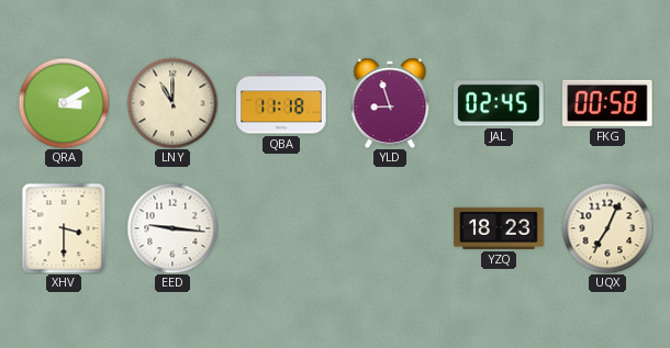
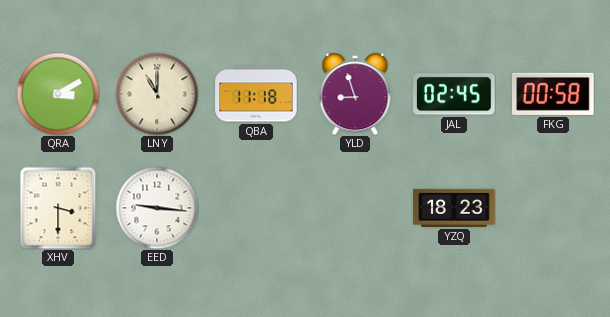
UQX: 7:04 -> none (607, 228)
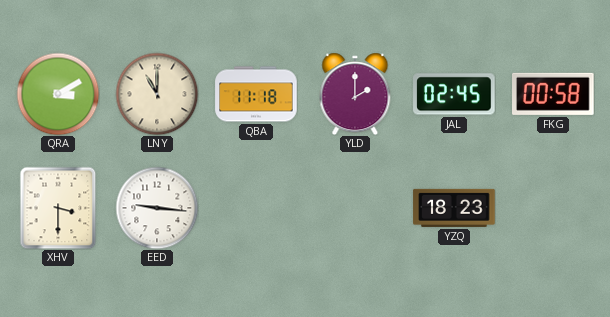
YLD: 8:57 -> 2:00 (355, 94)
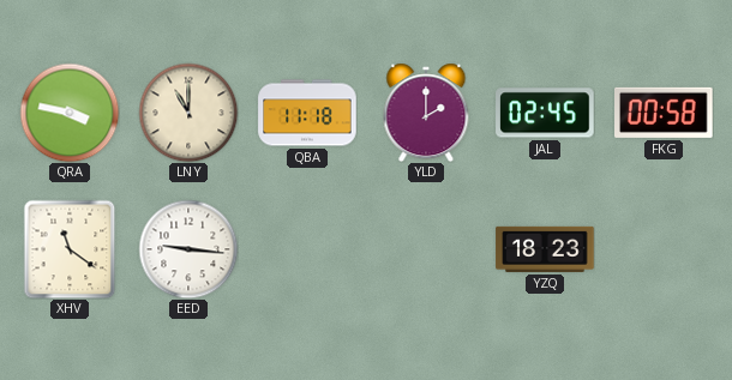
QRA: 3:10 -> 3:47 (70, 113)
XHV: 3:30 -> 11:21 (70, 249)
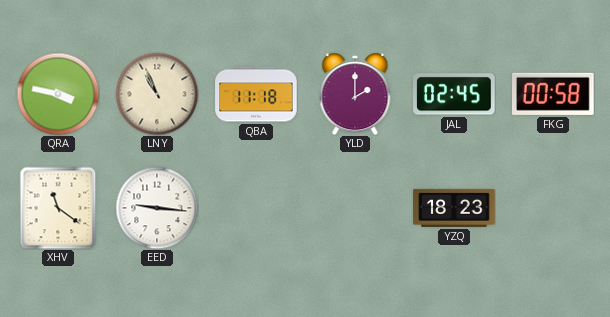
LNY: 11:00 -> 10:56 (157, 94)
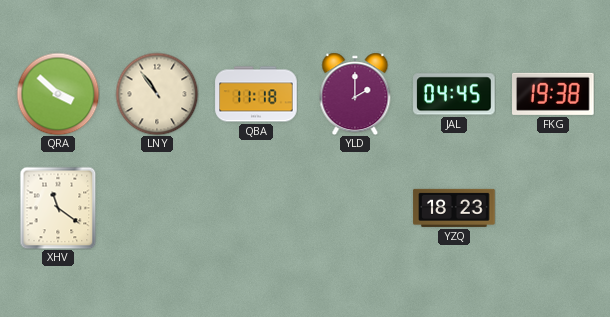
QRA: 3:47 -> 3:52 (58, 94)
LNY: 10:56 -> 10:54 (157, 94)
JAL: 02:45 -> 04:45 (454, 94)
FKG: 00:58 -> 19:38 (554, 94)
EED: 9:16 -> none (157, 208)
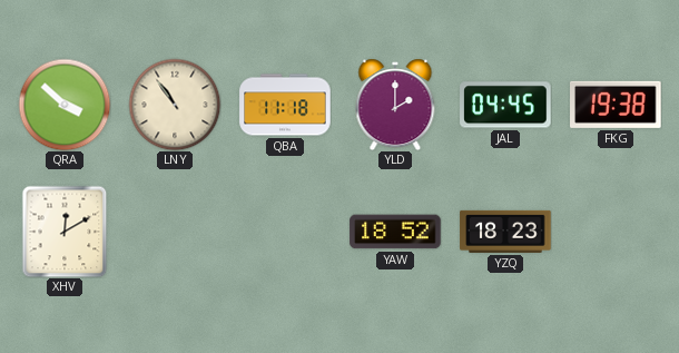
XHV: 11:21 -> 12:10 (65, 232)
YAW: none -> 18:52 (395, 232)
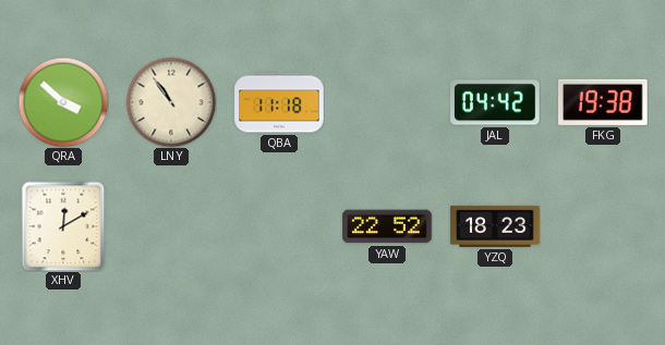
YLD: 2:00 -> none (395, 105)
JAL: 04:45 -> 04:42 (495, 102)
YAW: 18:52 -> 22:52 (387, 226)
